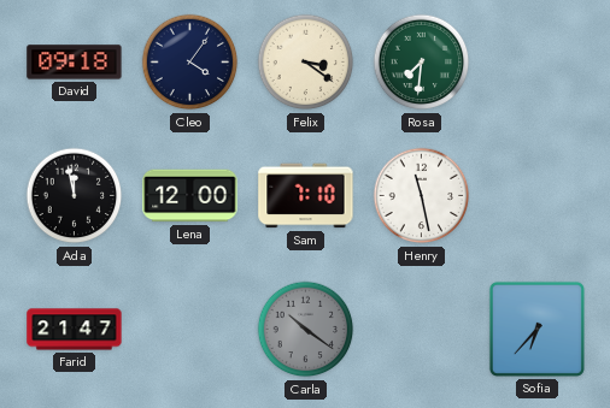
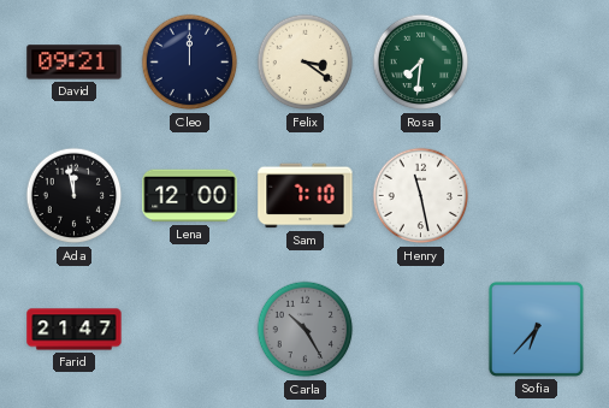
David: 09:18 -> 09:21 (75, 63)
Cleo: 4:06 -> 12:00 (190, 63)
Carla: 10:21 -> 10:25 (306, 330)
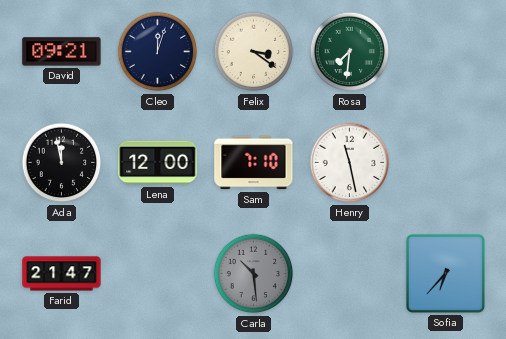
Cleo: 12:00 -> 12:03 (158, 52)
Carla: 10:25 -> 10:29 (254, 274)
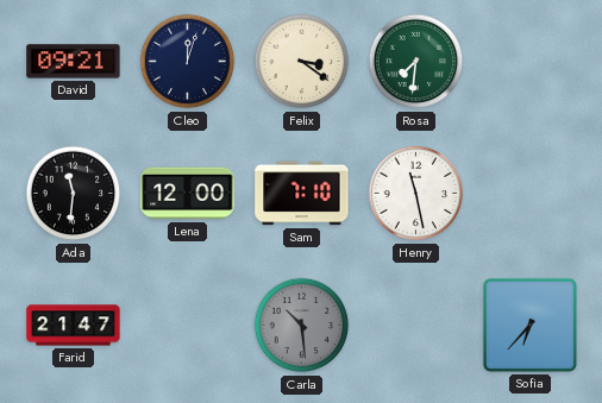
Ada: 11:58 -> 11:31 (74, 194)
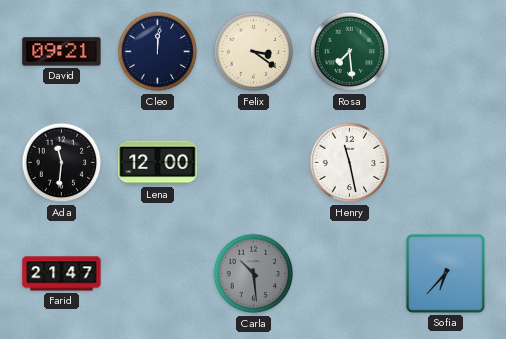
Cleo: 12:03 -> 12:01 (158, 52)
Rosa: 7:31 -> 7:29 (350, 52)
Sam: 7:10 -> none (302, 194)
